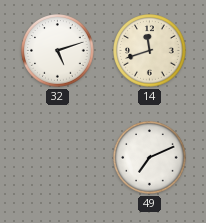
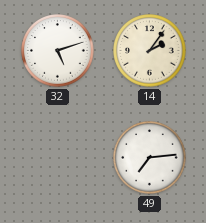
14: 11:42 -> 2:06 (150, 51)
49: 7:11 -> 7:14 (150, 158)
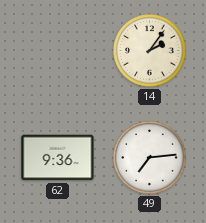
32: 5:12 -> none (58, 51)
62: none -> 9:36 (58, 158)
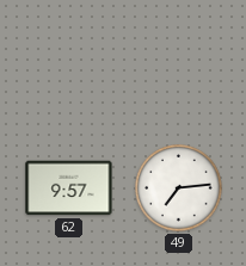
14: 2:06 -> none (150, 51)
62: 9:36 -> 9:57 (69, 188)
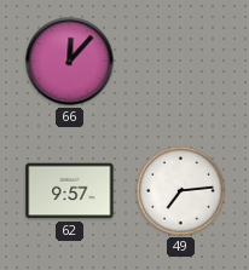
66: none -> 12:07 (70, 62)
